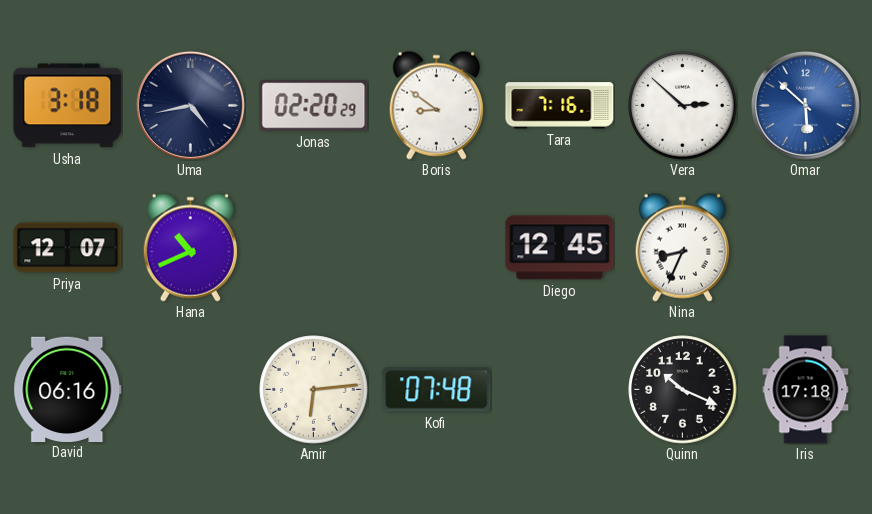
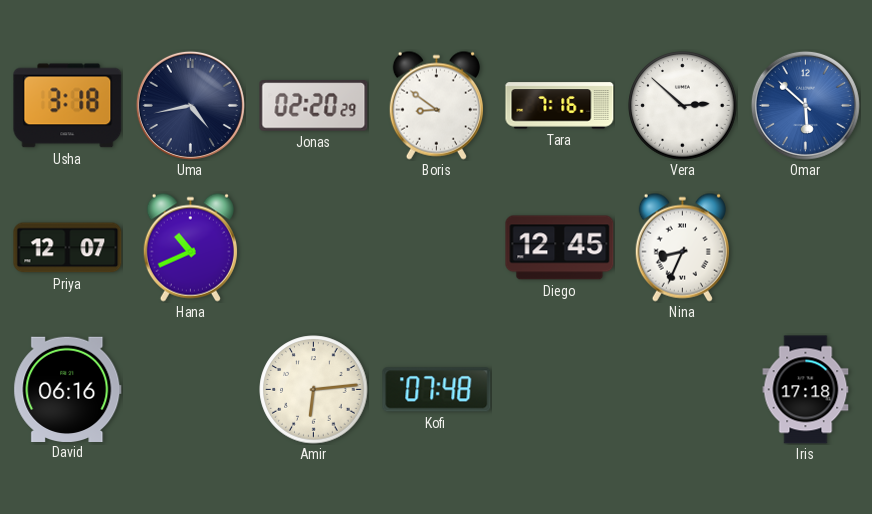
Quinn: 10:19 -> none (683, 390)
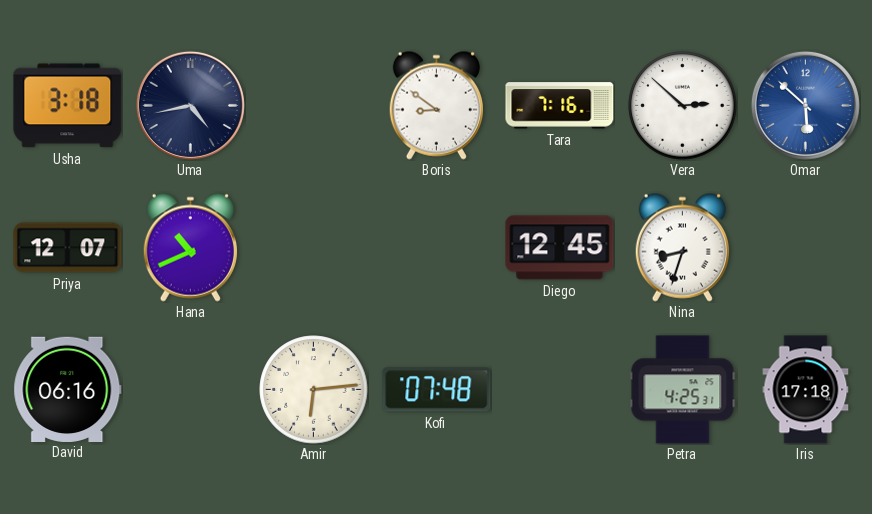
Jonas: 02:20 -> none (314, 106)
Nina: 8:34 -> 8:33 (682, 247)
Petra: none -> 4:25 (683, 390)
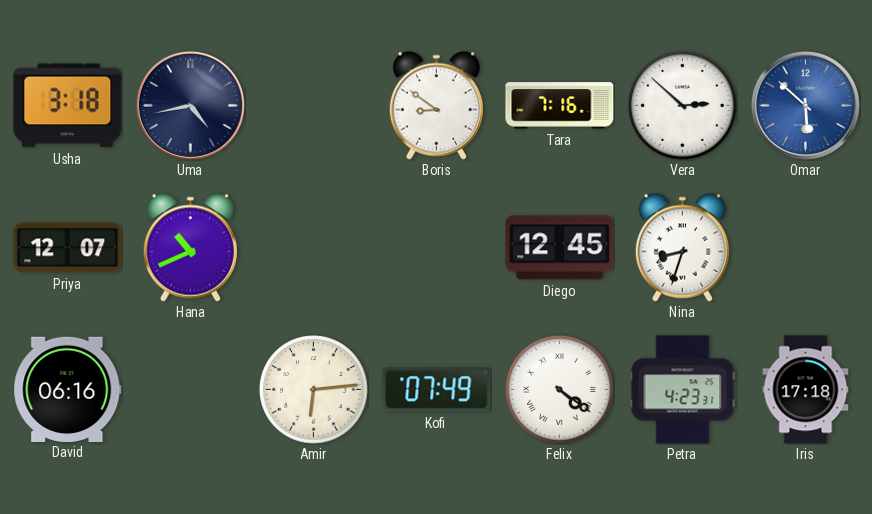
Kofi: 07:48 -> 07:49 (437, 390)
Felix: none -> 4:21 (560, 390)
Petra: 4:25 -> 4:23 (683, 390)
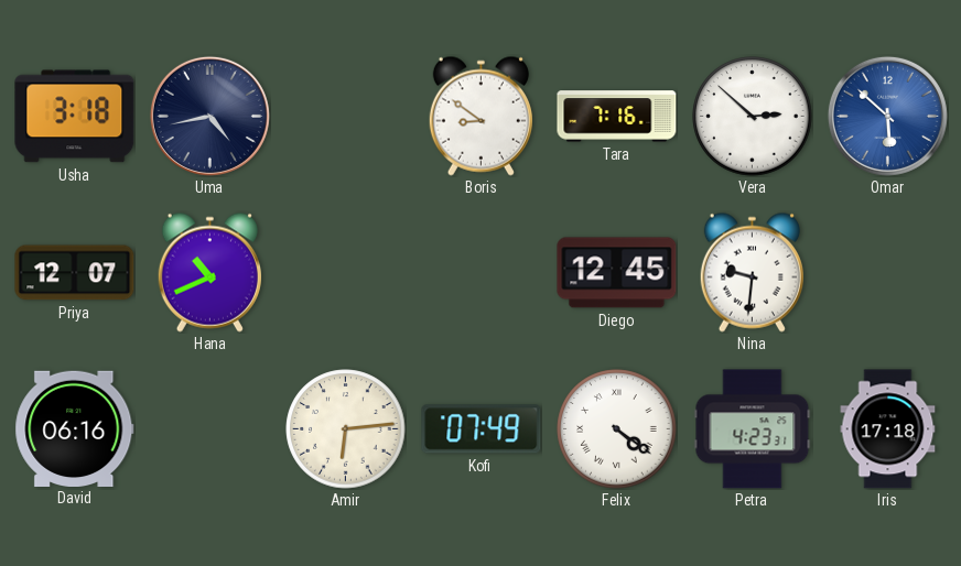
Nina: 8:33 -> 9:31 (752, 272)
